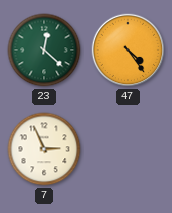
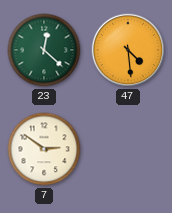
47: 4:24 -> 4:29 (128, 50)
7: 2:56 -> 2:51 (44, 149)
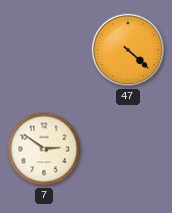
23: 12:22 -> none (44, 50)
47: 4:29 -> 4:22 (128, 50)
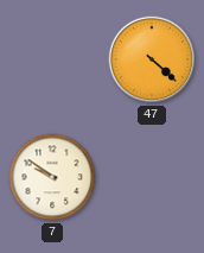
7: 2:51 -> 9:51 (52, 177)
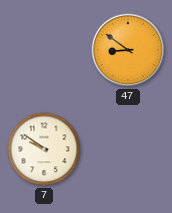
47: 4:22 -> 8:51 (128, 50)
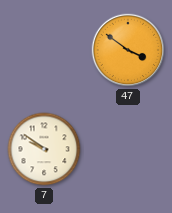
47: 8:51 -> 3:51 (128, 50)
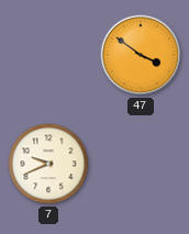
7: 9:51 -> 9:41 (48, 164)
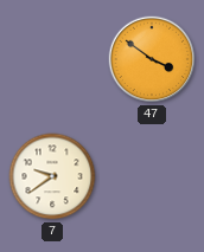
7: 9:41 -> 9:39 (52, 176)
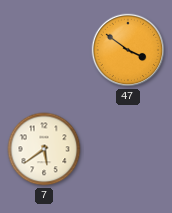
7: 9:39 -> 5:39 (44, 149)
